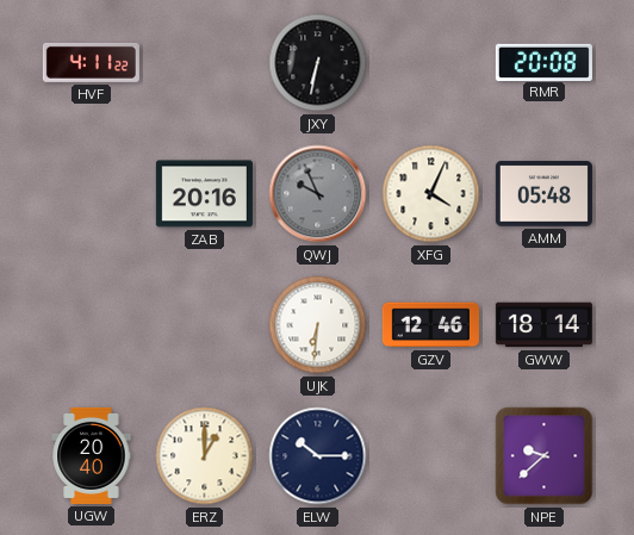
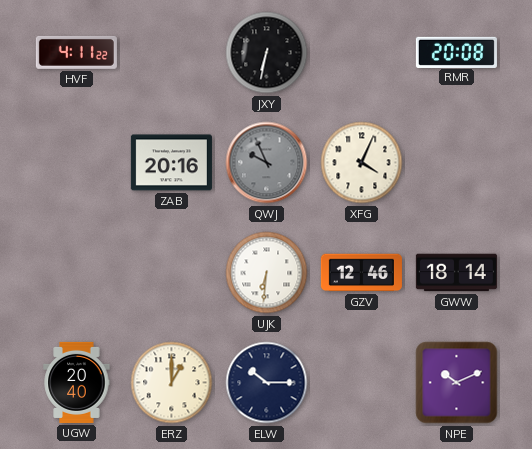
AMM: 05:48 -> none (543, 194)
NPE: 9:38 -> 10:11 (457, 383)
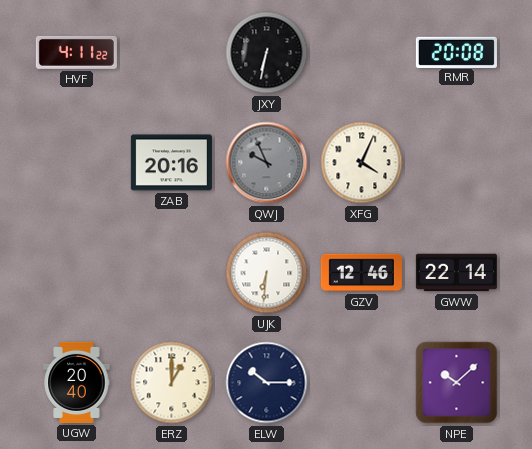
GWW: 18:14 -> 22:14 (456, 273)
NPE: 10:11 -> 10:08 (457, 383)
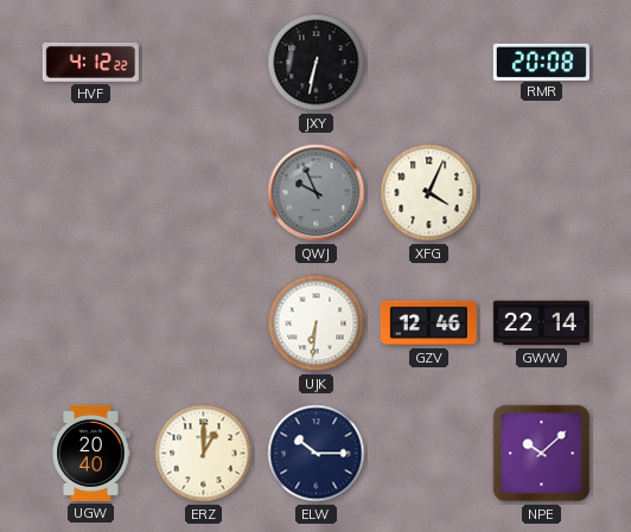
HVF: 4:11 -> 4:12 (90, 62)
ZAB: 20:16 -> none (171, 163)
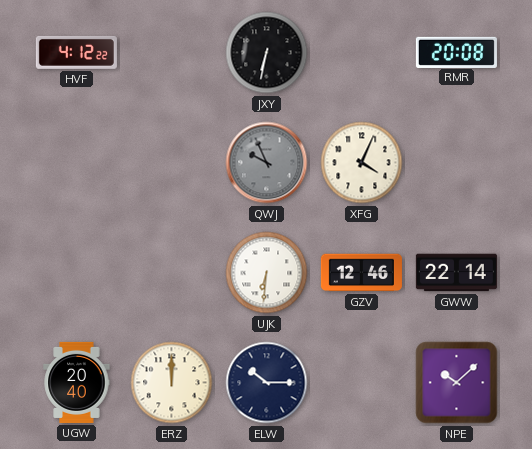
ERZ: 1:00 -> 12:00 (172, 383)
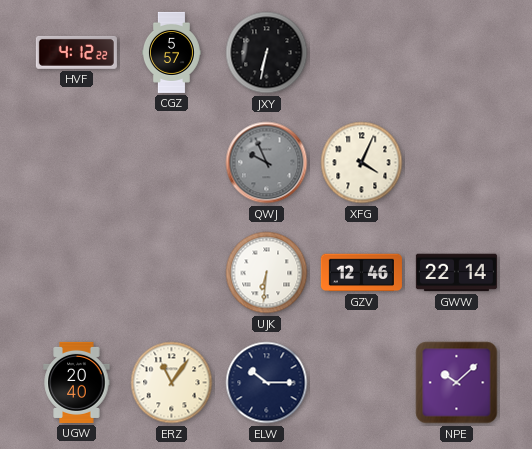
CGZ: none -> 5:57 (171, 52)
RMR: 20:08 -> none (456, 52)
ERZ: 12:00 -> 11:06 (172, 383)
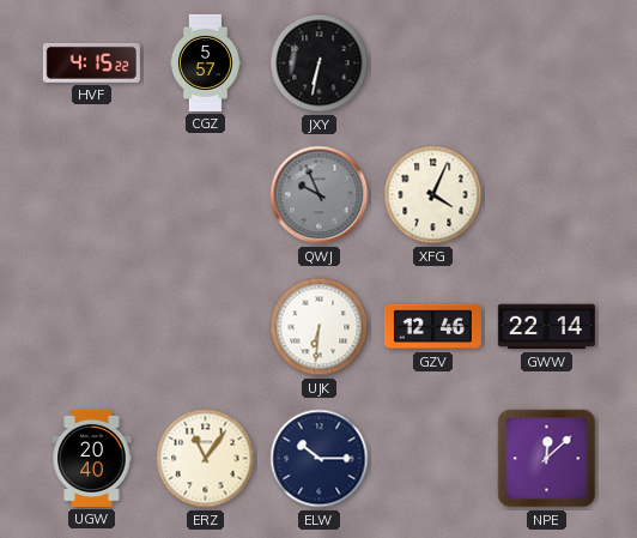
HVF: 4:12 -> 4:15 (91, 62)
NPE: 10:08 -> 12:08 (547, 459)
